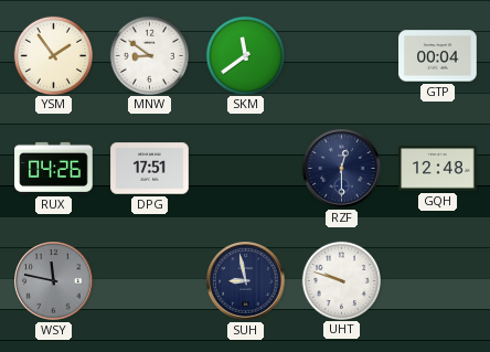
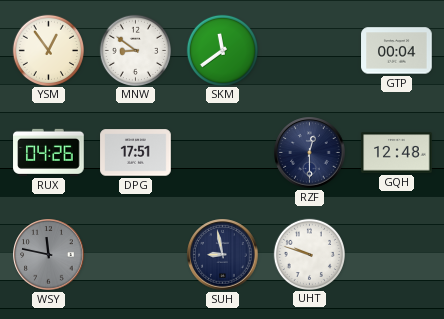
YSM: 1:54 -> 12:54 (48, 50)
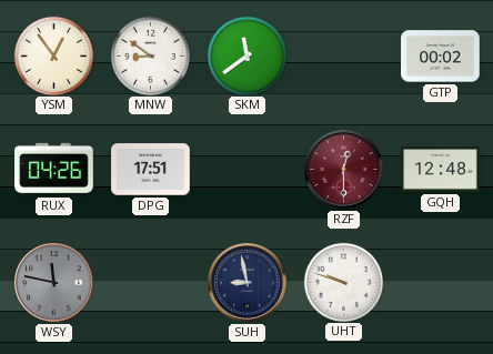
GTP: 00:04 -> 00:02 (441, 57)
RZF dial: navy -> burgundy (344, 170)
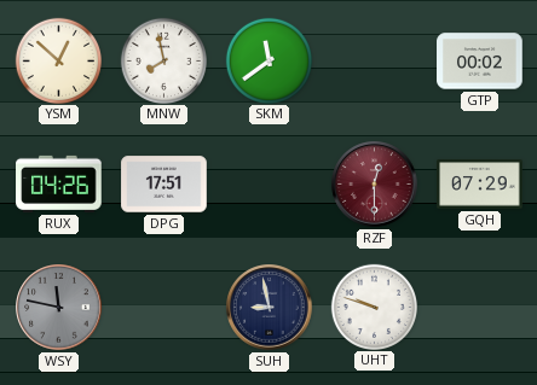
YSM: 12:54 -> 12:52 (58, 60)
MNW: 8:51 -> 7:58 (163, 60)
GQH: 12:48 -> 07:29 (480, 185)
